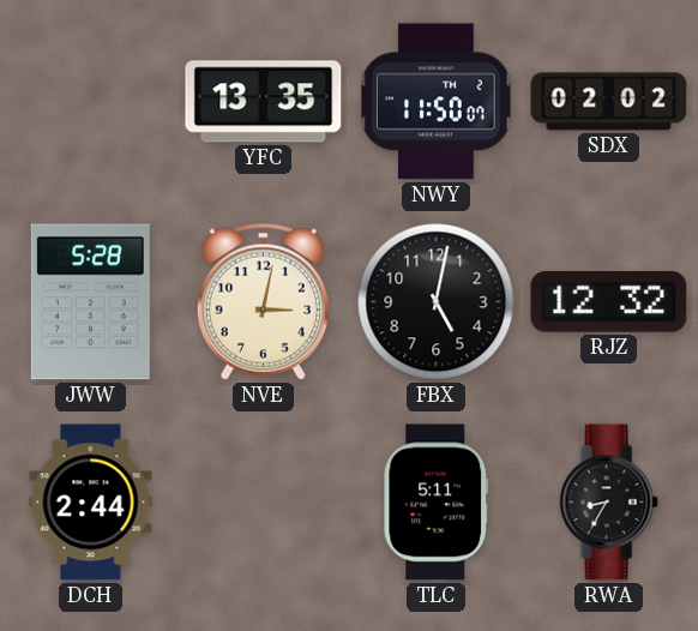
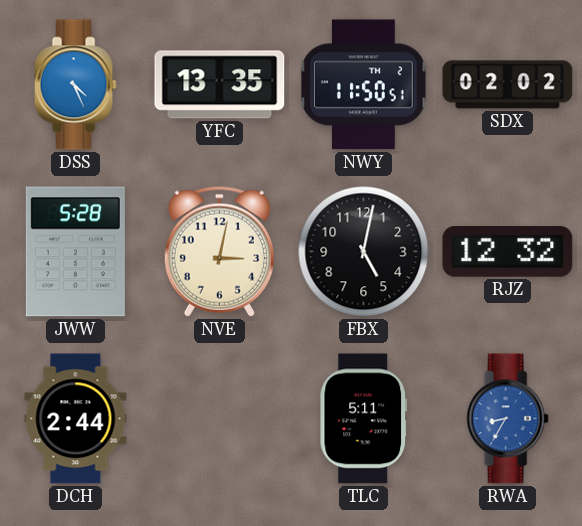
DSS: none -> 4:26 (75, 85)
NWY: 11:50:07 -> 11:50:51 (364, 85)
RWA dial: black -> blue (507, 419)
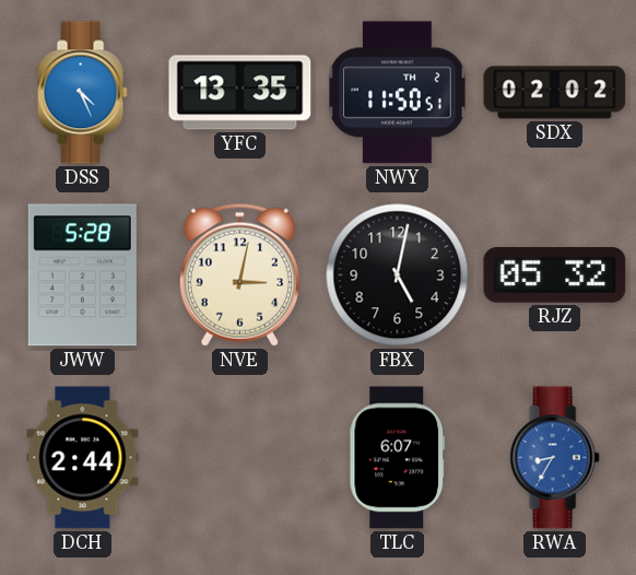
RJZ: 12:32 -> 05:32 (555, 275)
TLC: 5:11 -> 6:07 (398, 458)
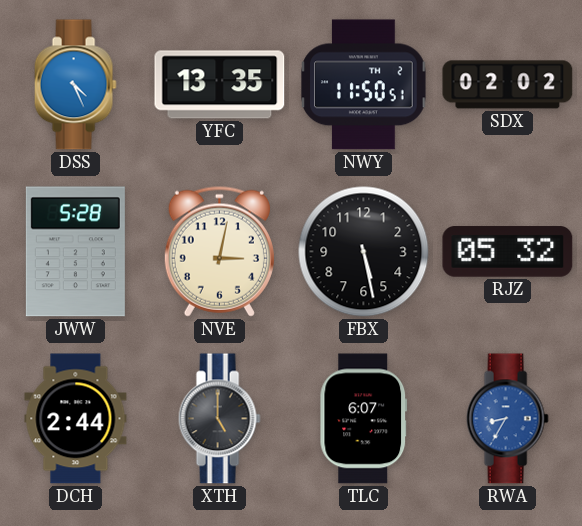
FBX: 5:02 -> 5:28 (364, 252)
XTH: none -> 5:00 (219, 419)
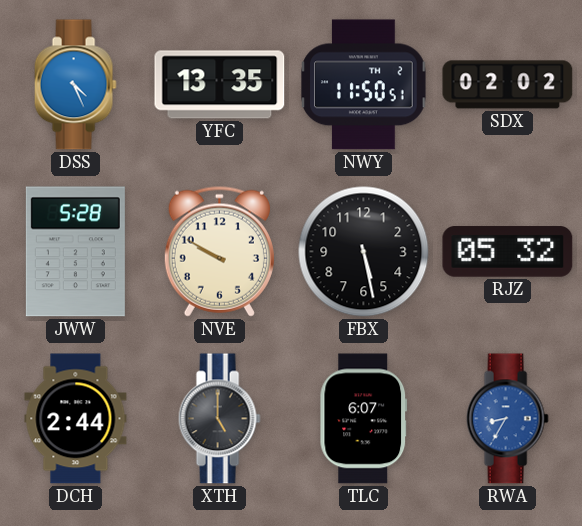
NVE: 3:02 -> 9:50 (219, 251)
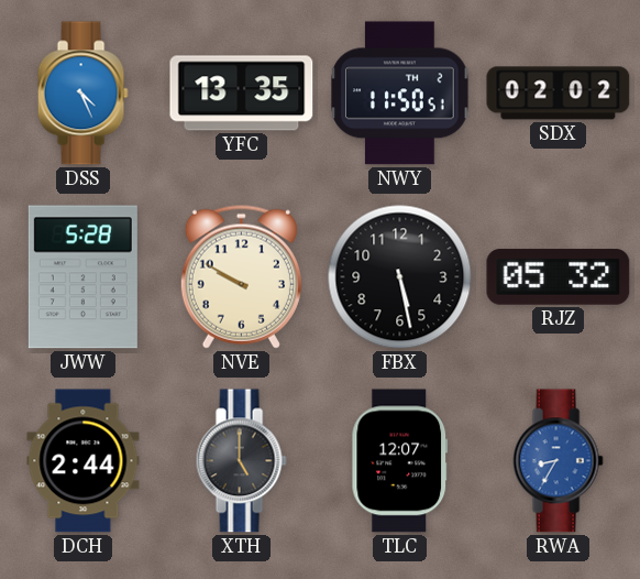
TLC: 6:07 -> 12:07 (400, 461)
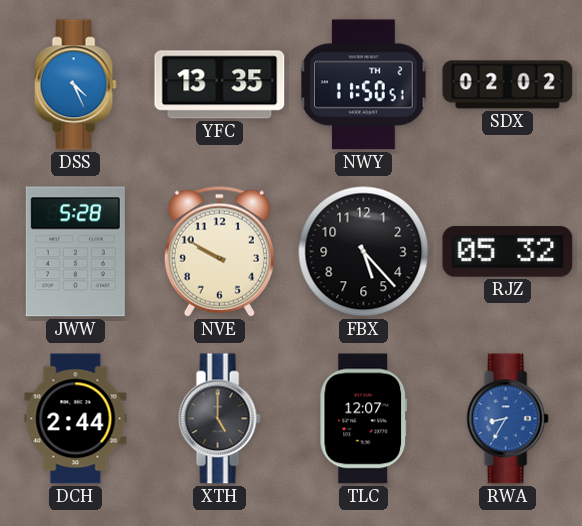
FBX: 5:28 -> 5:23 (364, 252)
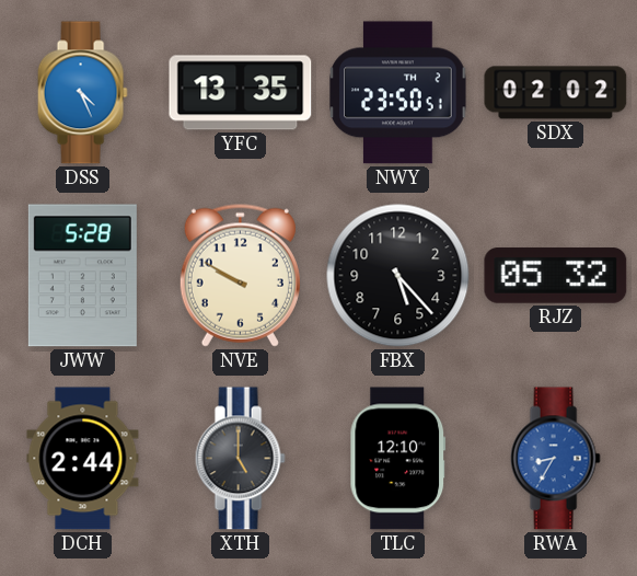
NWY: 11:50 -> 23:50 (398, 93)
TLC: 12:07 -> 12:10 (398, 459)
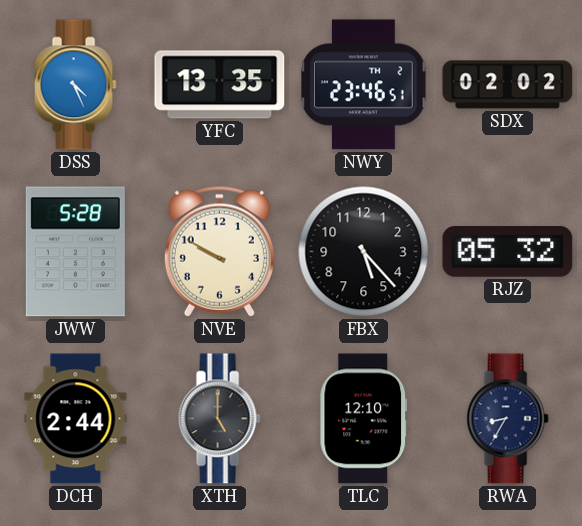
NWY: 23:50 -> 23:46 (364, 85)
RWA dial: blue -> navy (507, 419)
